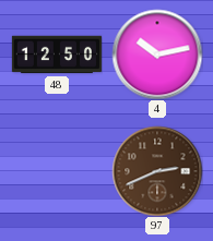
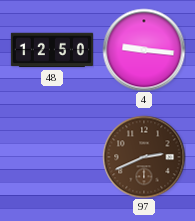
4: 10:13 -> 9:16 (144, 50)
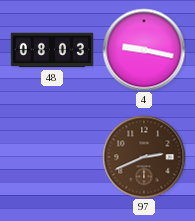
48: 12:50 -> 08:03 (52, 50)
4: 9:16 -> 9:17 (144, 50)
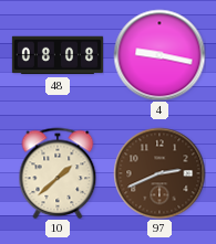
48: 08:03 -> 08:08 (58, 55)
10: none -> 1:38 (58, 173)
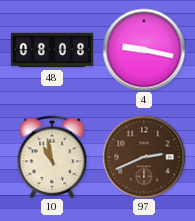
10: 1:38 -> 10:58 (52, 157)
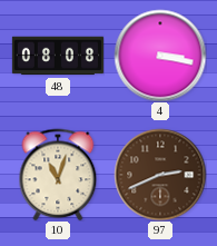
4: 9:17 -> 3:17 (160, 56)
10: 10:58 -> 11:03 (58, 175)
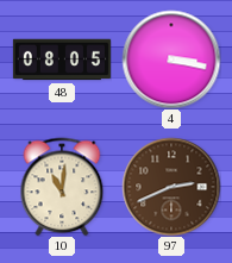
48: 08:08 -> 08:05 (62, 60)
10: 11:03 -> 11:01 (62, 187)
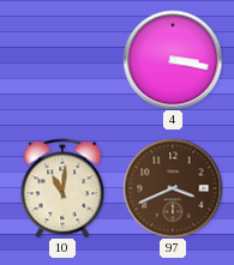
48: 08:05 -> none (62, 60)
97: 2:41 -> 3:41 (173, 188)
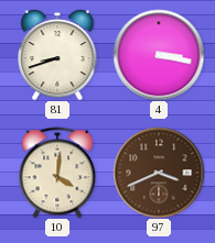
81: none -> 8:42 (57, 55)
10: 11:01 -> 4:01 (57, 173)
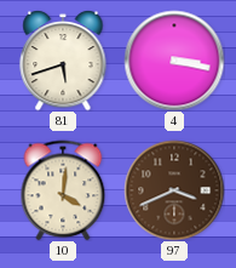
81: 8:42 -> 5:42 (63, 61)
